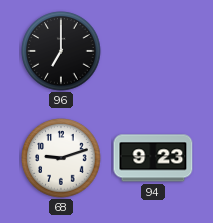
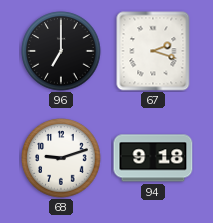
67: none -> 2:18 (153, 51)
94: 9:23 -> 9:18 (153, 158)
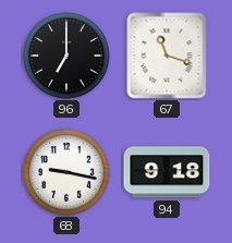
67: 2:18 -> 11:18 (167, 56)
68: 9:12 -> 9:17 (66, 172)
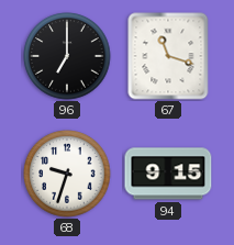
68: 9:17 -> 9:33 (67, 174)
94: 9:18 -> 9:15 (168, 174)
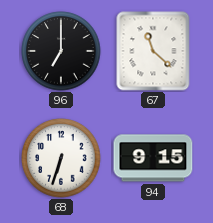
67: 11:18 -> 11:22 (153, 51)
68: 9:33 -> 6:33 (61, 158)
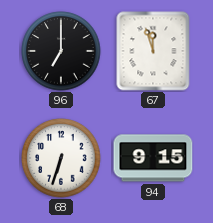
67: 11:22 -> 11:57 (153, 51)
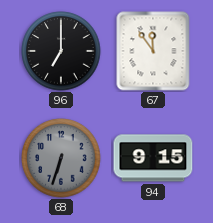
67: 11:57 -> 11:54 (153, 51)
68 dial: white -> grey (61, 158)
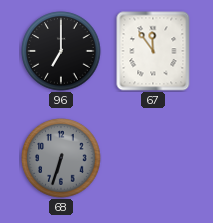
94: 9:15 -> none (153, 158)
